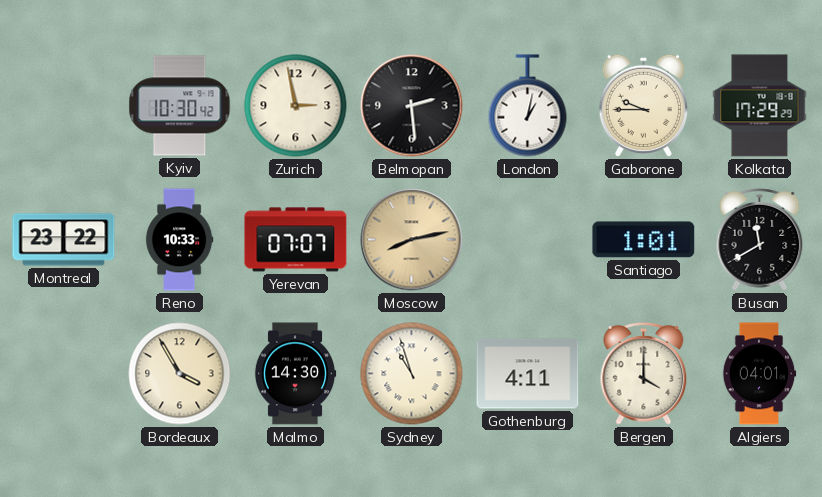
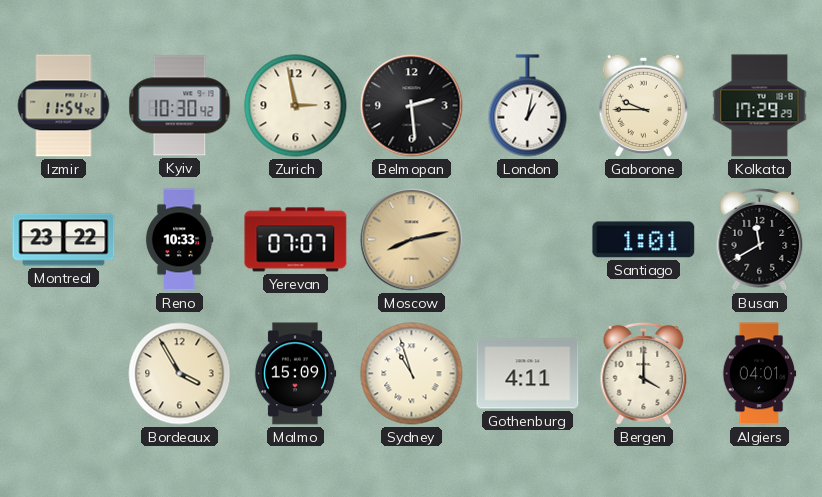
Izmir: none -> 11:54 (64, 106)
Malmo: 14:30 -> 15:09 (295, 374)
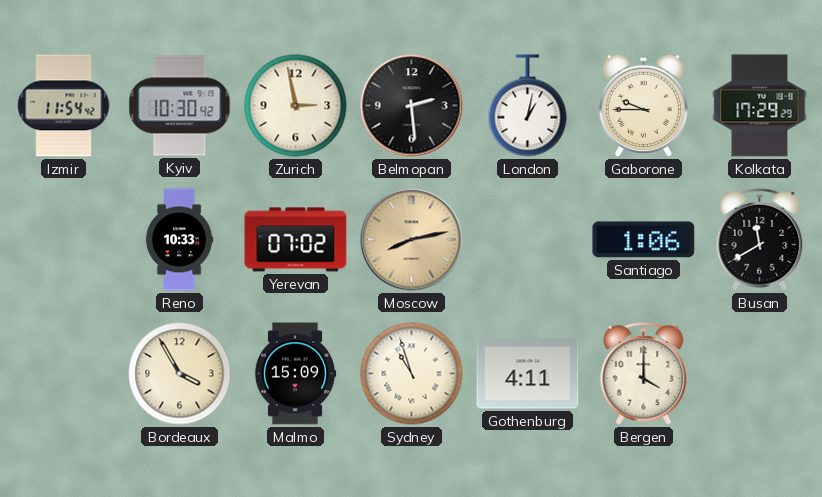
Montreal: 23:22 -> none (64, 240)
Yerevan: 07:07 -> 07:02 (296, 240)
Santiago: 1:01 -> 1:06 (644, 240)
Algiers: 04:01 -> none (759, 374)
